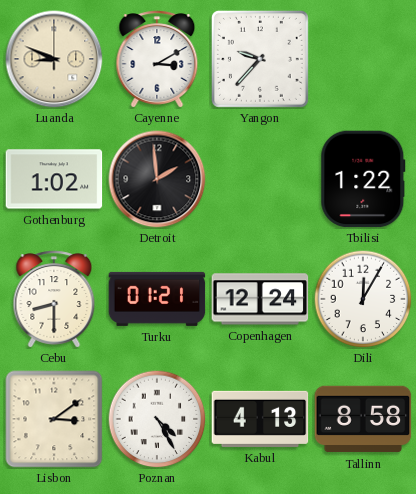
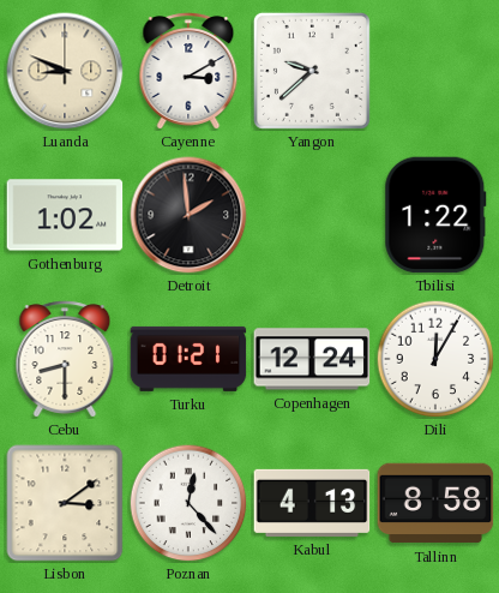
Yangon: 9:37 -> 9:38 (312, 71)
Poznan: 4:25 -> 12:23 (188, 503)
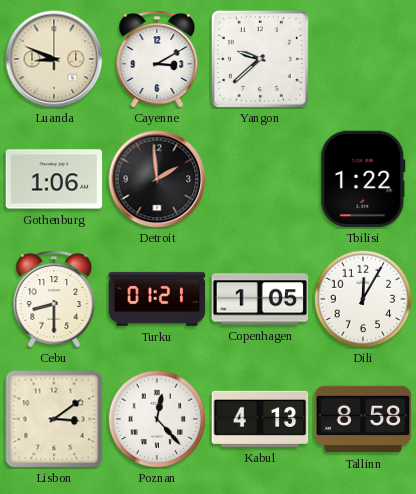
Gothenburg: 1:02 -> 1:06 (54, 179)
Copenhagen: 12:24 -> 1:05 (260, 299)
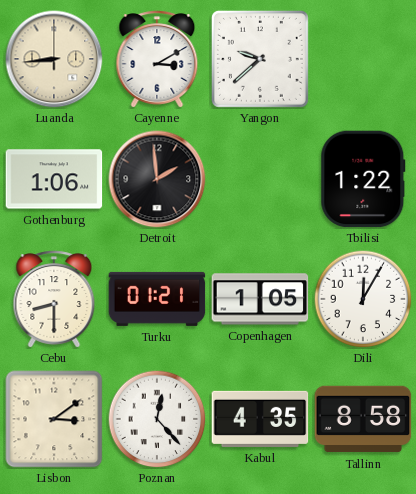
Luanda: 8:49 -> 8:44 (54, 59)
Kabul: 4:13 -> 4:35 (260, 419)
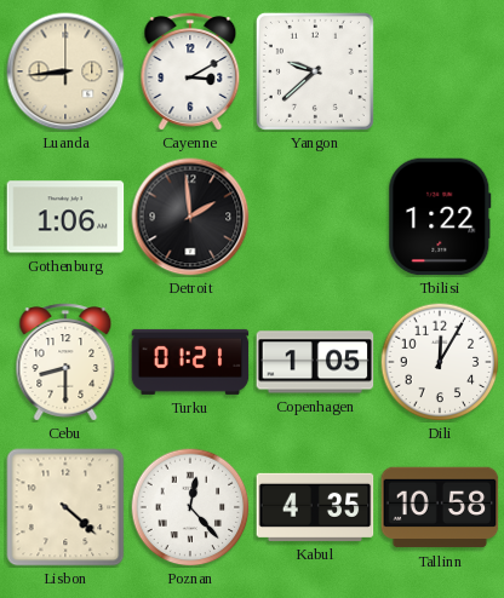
Lisbon: 3:09 -> 4:22 (65, 507)
Tallinn: 8:58 -> 10:58 (440, 507)
